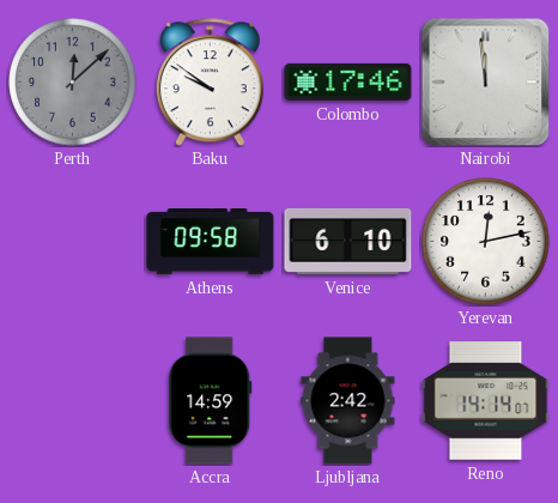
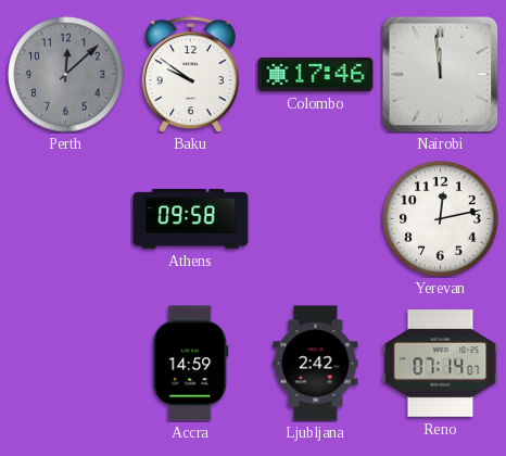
Venice: 6:10 -> none (348, 241)
Reno: 14:14 -> 07:14 (441, 364)
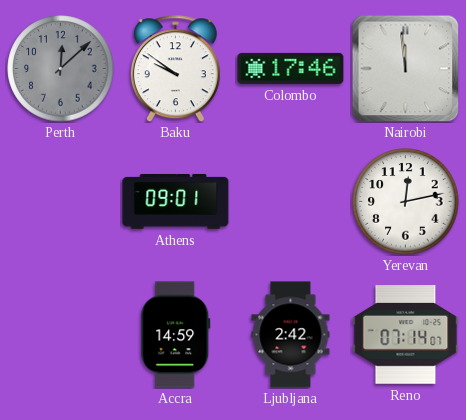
Athens: 09:58 -> 09:01 (176, 201)
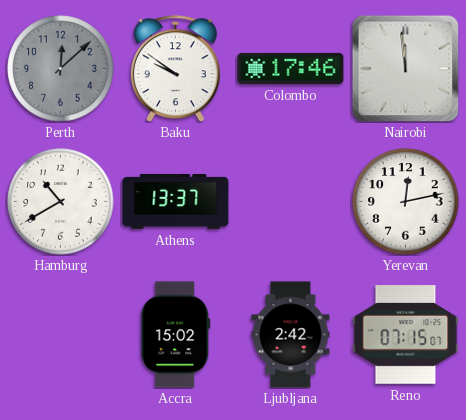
Hamburg: none -> 10:40 (61, 202)
Athens: 09:01 -> 13:37 (176, 201)
Accra: 14:59 -> 15:02 (176, 335)
Reno: 07:14 -> 07:15 (406, 335)
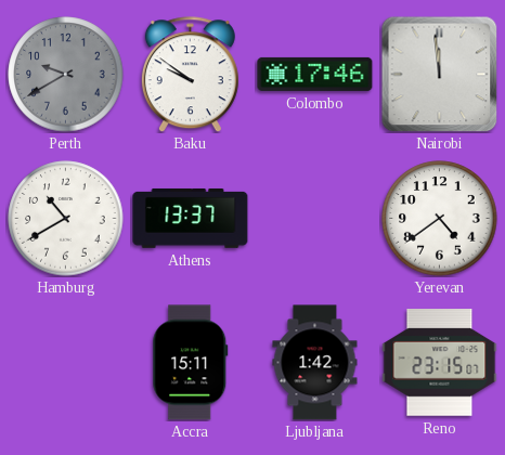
Perth: 12:08 -> 9:40 (66, 75)
Yerevan: 12:13 -> 4:39 (440, 219)
Accra: 15:02 -> 15:11 (191, 363)
Ljubljana: 2:42 -> 1:42 (315, 363)
Reno: 07:15 -> 23:15 (440, 363)
